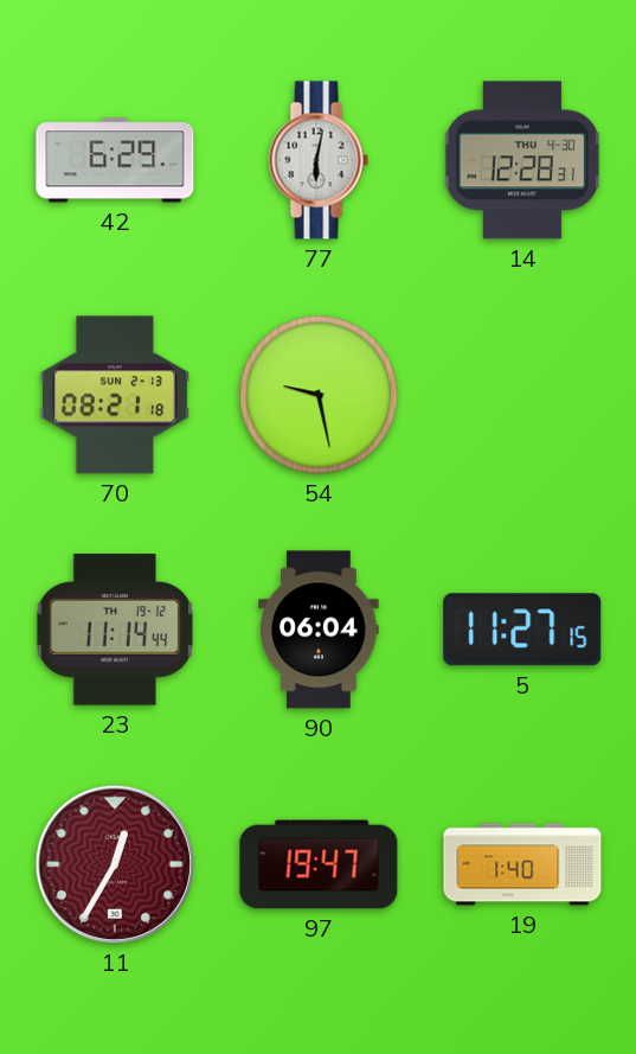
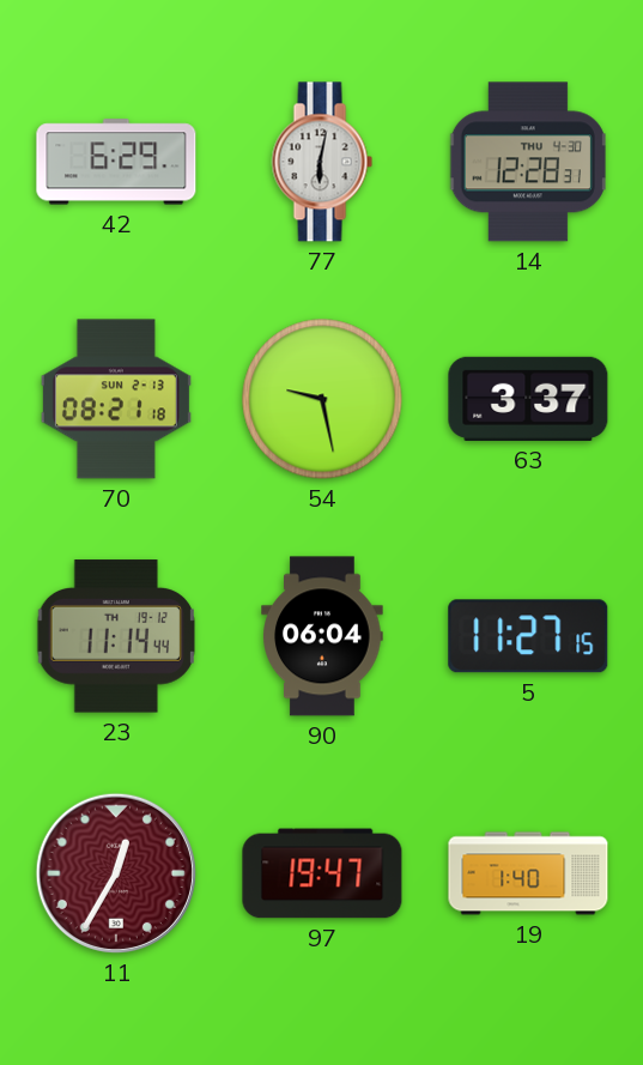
63: none -> 3:37 (528, 399)
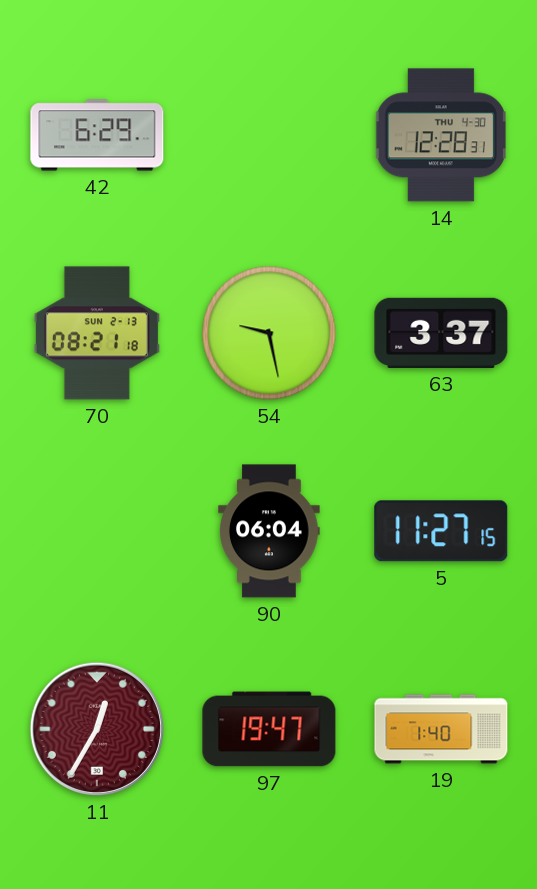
77: 6:02 -> none (322, 162)
23: 11:14 -> none (115, 636)
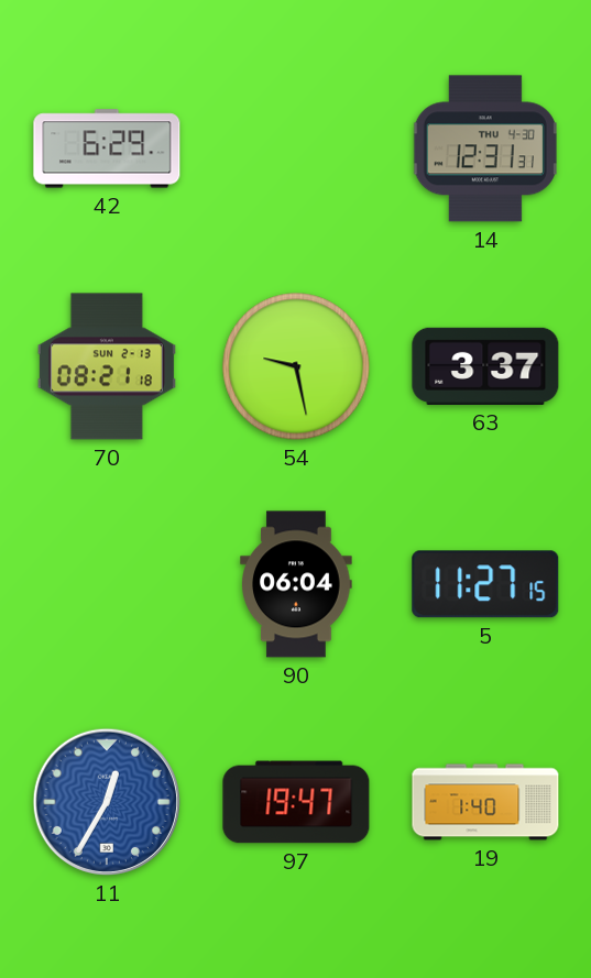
14: 12:28 -> 12:31 (485, 149)
11 dial: burgundy -> blue (107, 802)
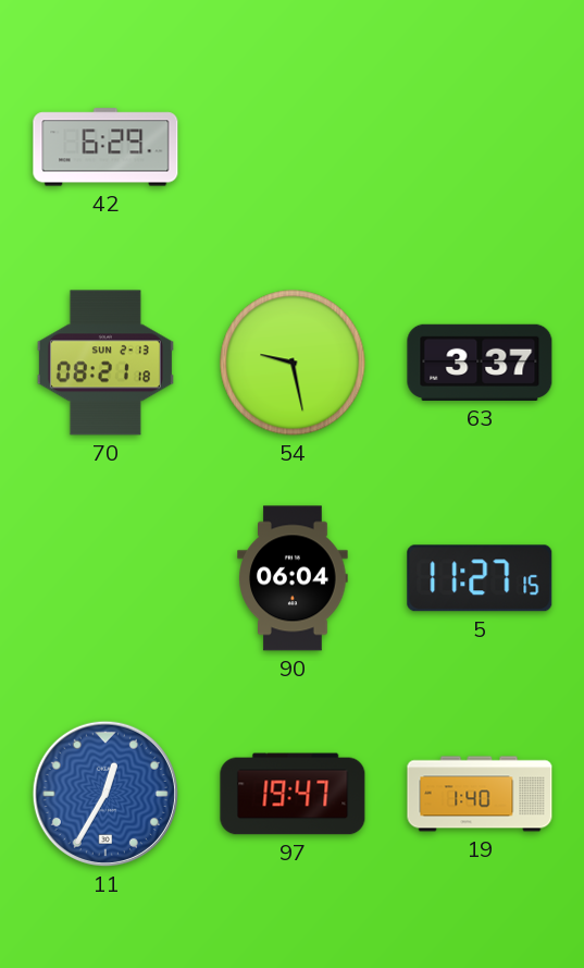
14: 12:31 -> none (485, 149)
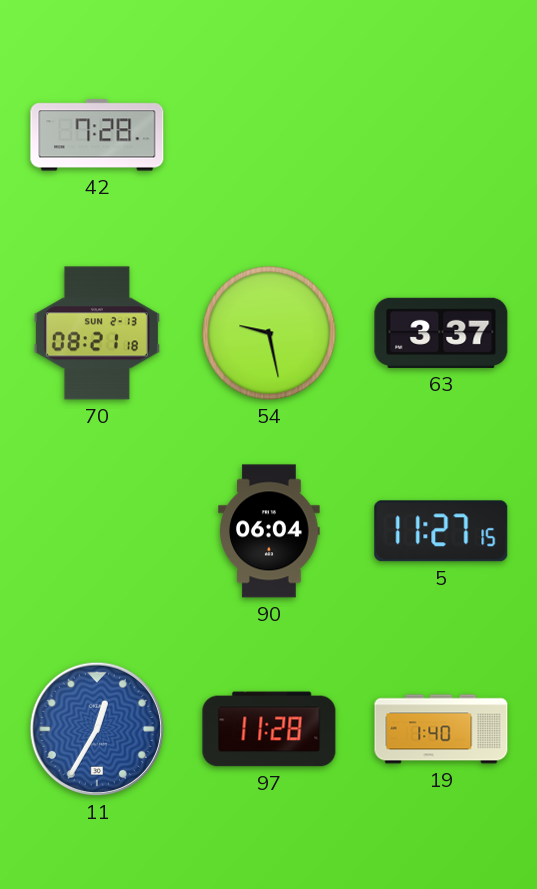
42: 6:29 -> 7:28 (97, 135)
97: 19:47 -> 11:28 (269, 729)
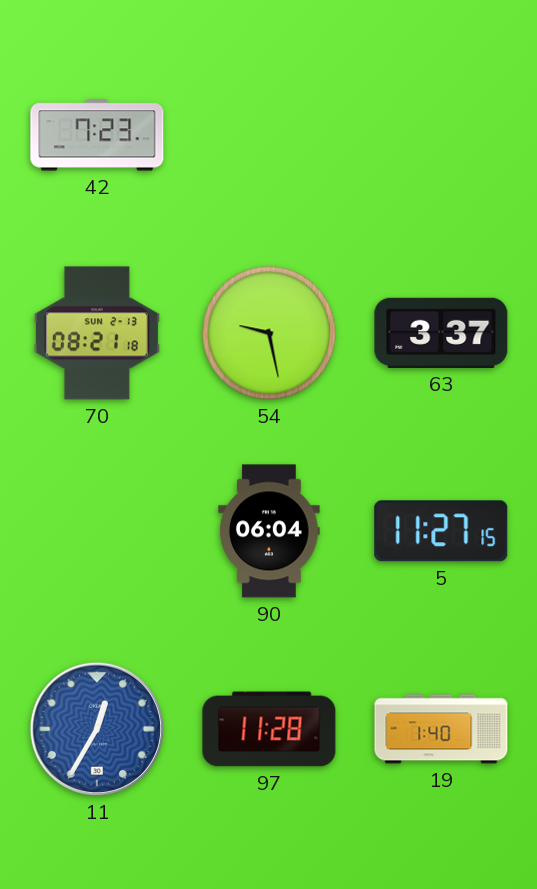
42: 7:28 -> 7:23 (97, 135)
